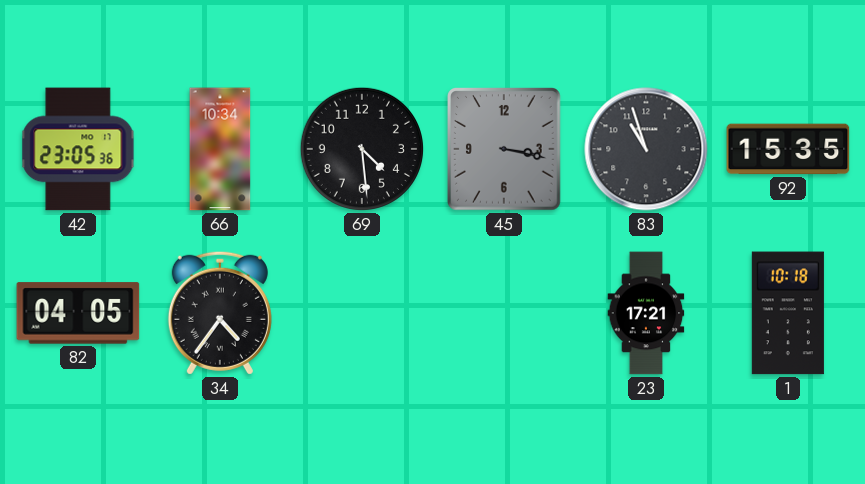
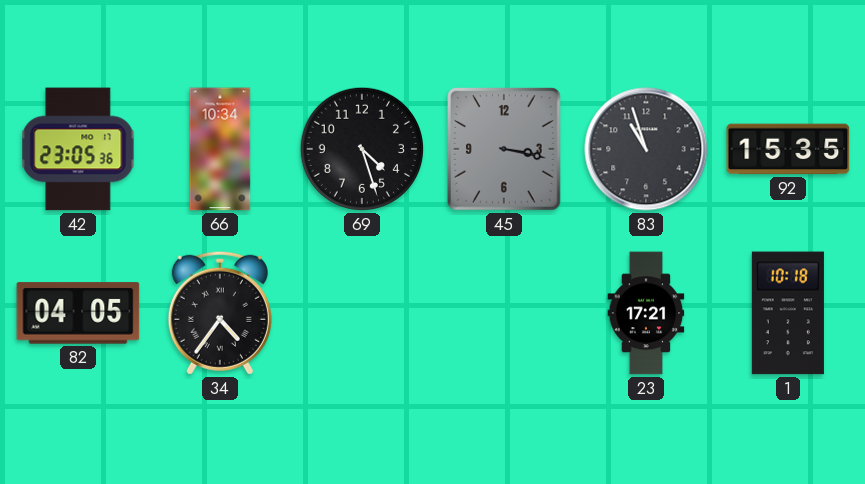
69: 4:29 -> 4:27 (362, 149)
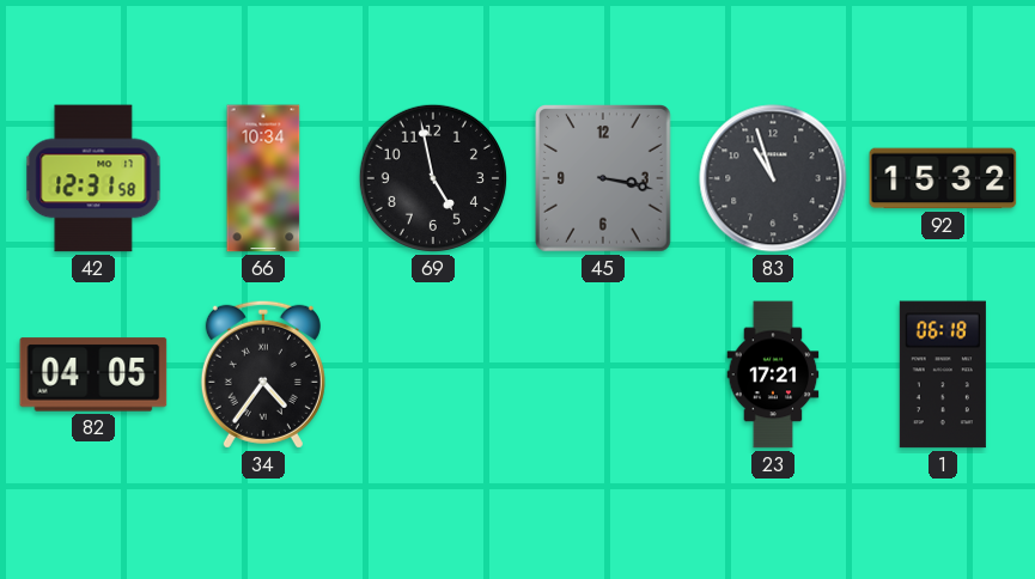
42: 23:05 -> 12:31 (93, 178)
69: 4:27 -> 4:58 (433, 178)
92: 15:35 -> 15:32 (943, 178)
1: 10:18 -> 06:18 (943, 374)
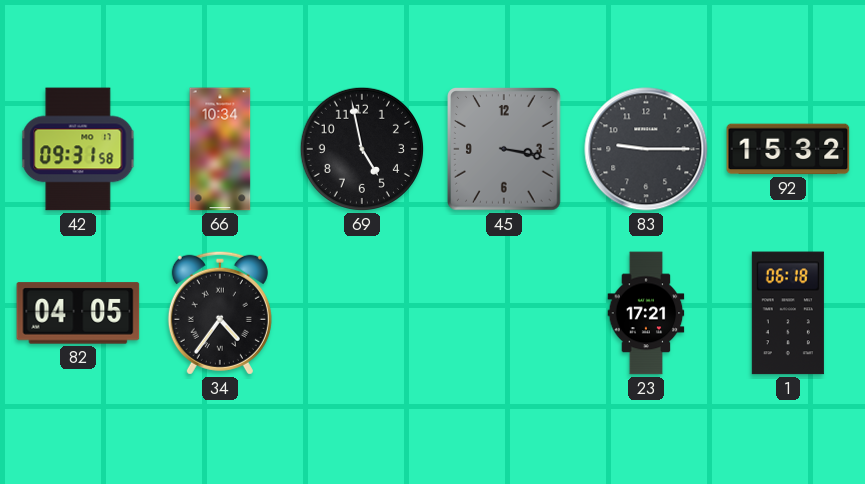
42: 12:31 -> 09:31 (78, 149)
83: 10:57 -> 9:15 (646, 149)
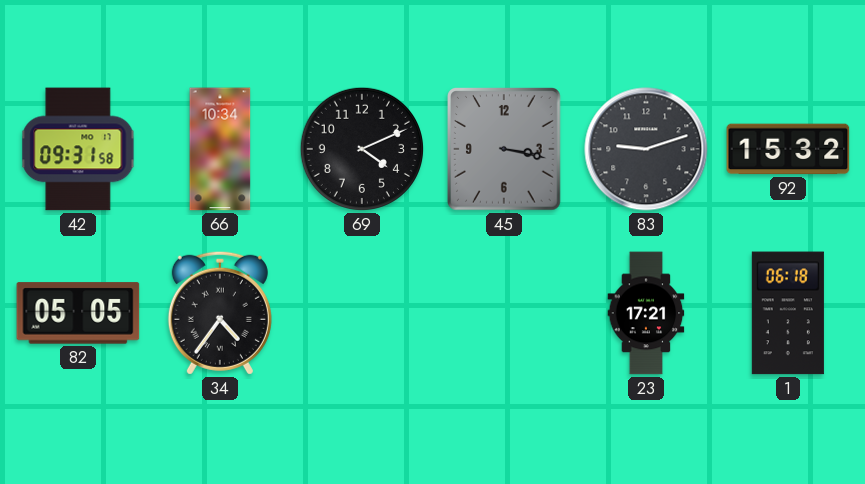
69: 4:58 -> 4:11 (362, 149)
83: 9:15 -> 9:12 (646, 149)
82: 04:05 -> 05:05 (78, 313)
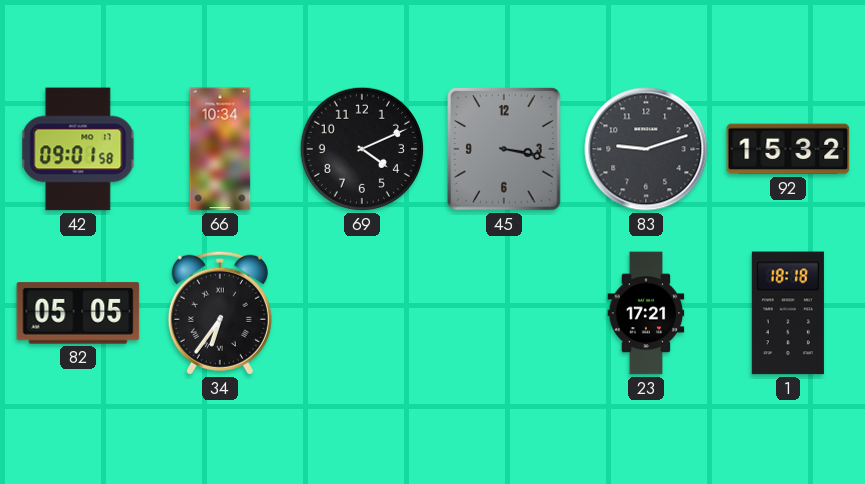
42: 09:31 -> 09:01 (78, 149)
34: 4:36 -> 6:36 (220, 313)
1: 06:18 -> 18:18 (788, 313)
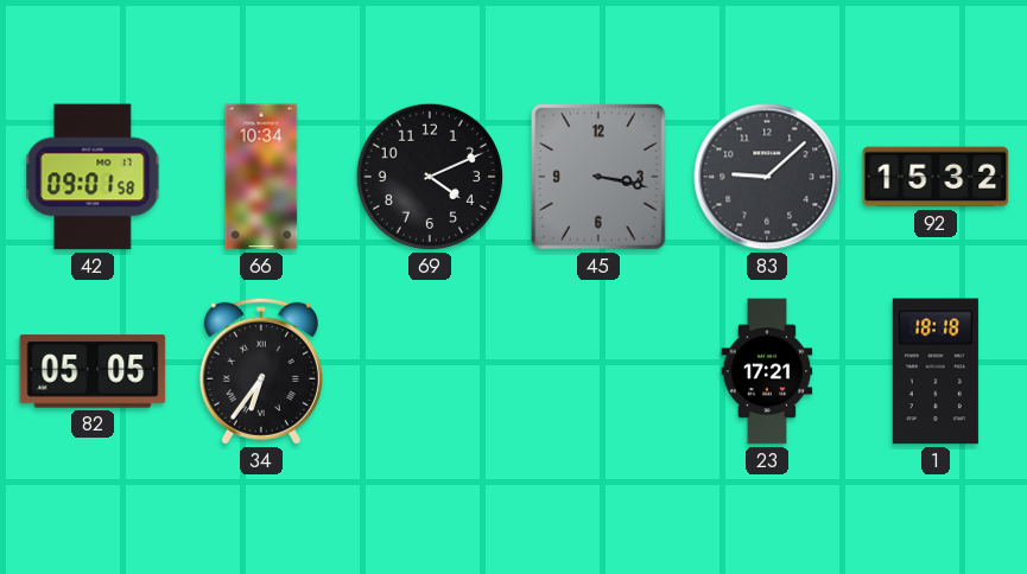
83: 9:12 -> 9:08 (767, 177)
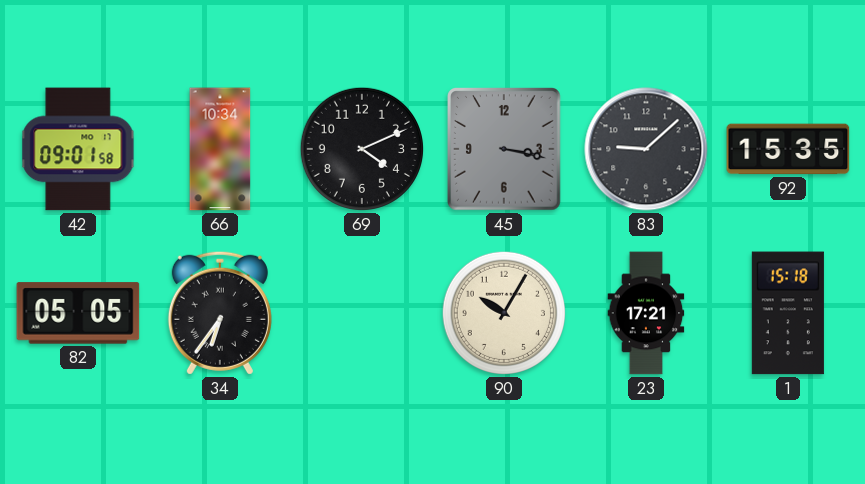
92: 15:32 -> 15:35 (788, 149)
90: none -> 10:05 (504, 313)
1: 18:18 -> 15:18 (788, 313)
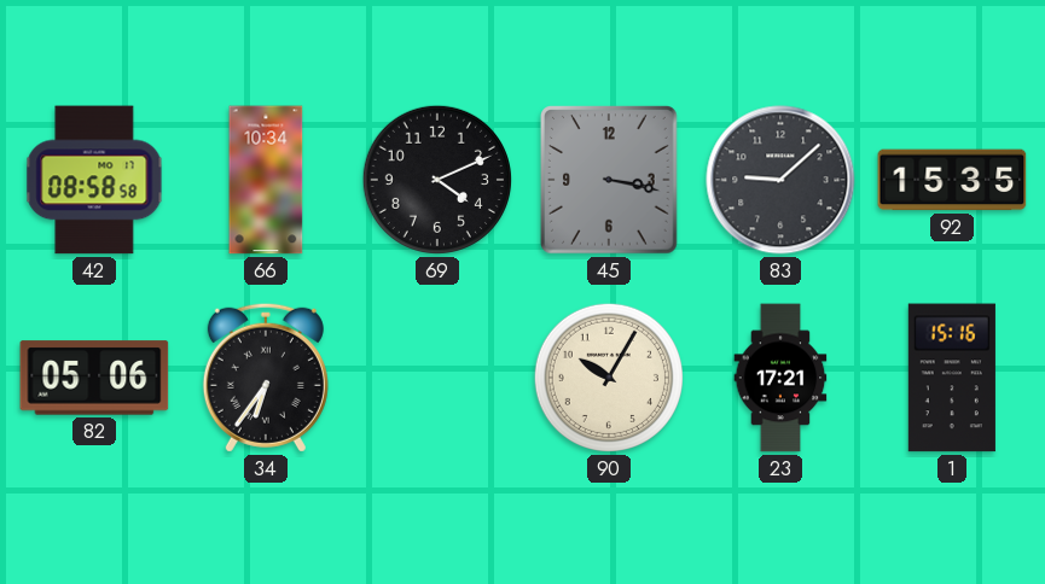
42: 09:01 -> 08:58 (94, 180)
82: 05:05 -> 05:06 (94, 378)
1: 15:18 -> 15:16 (952, 378)
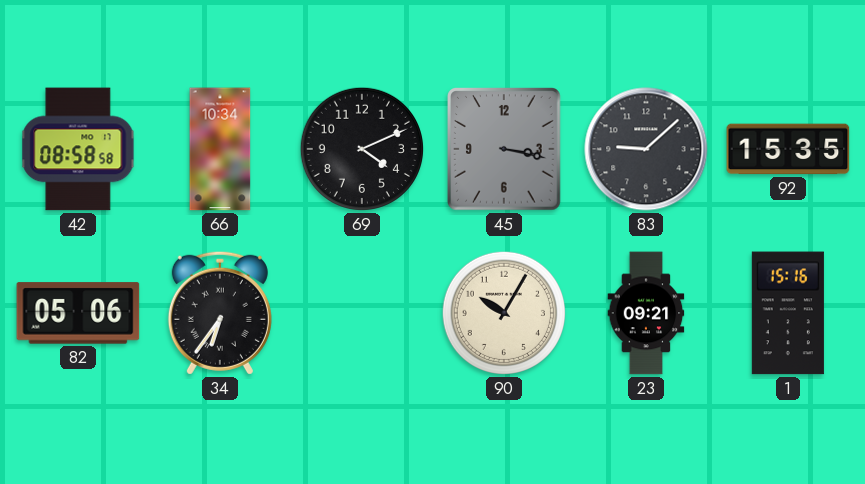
23: 17:21 -> 09:21 (646, 313)
